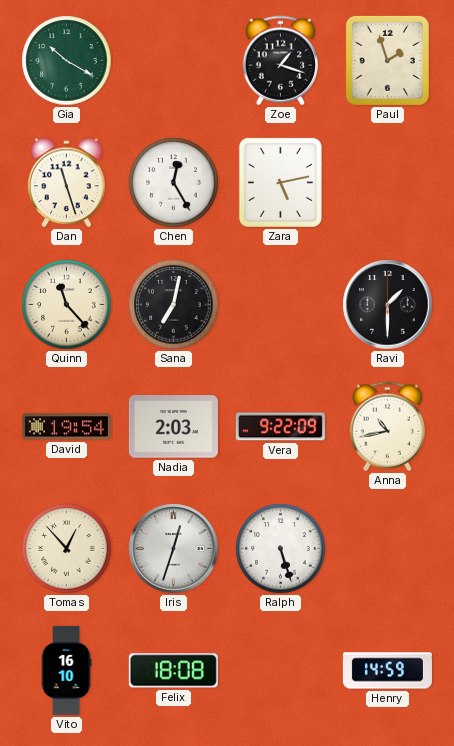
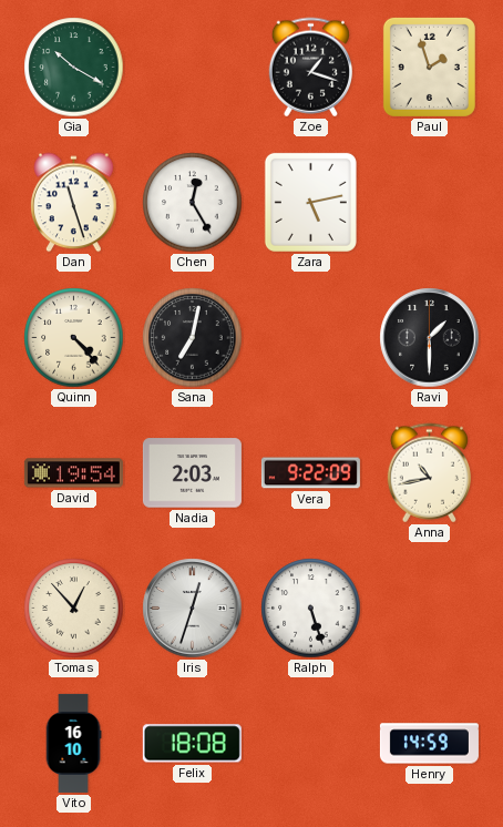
Quinn: 11:23 -> 4:23 (74, 338)
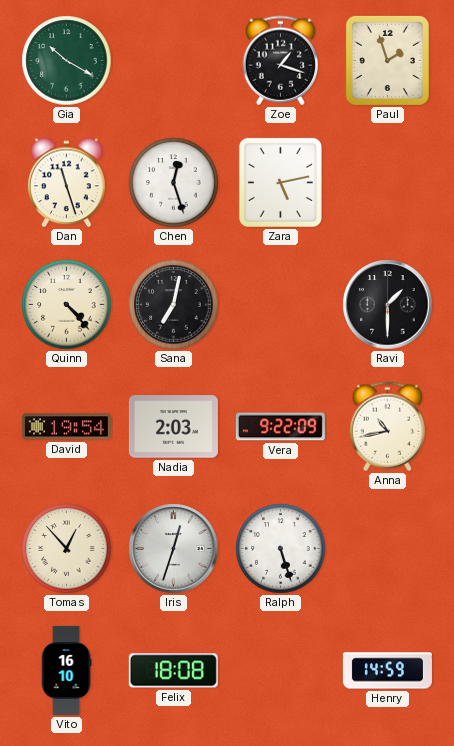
Chen: 12:25 -> 12:27 (174, 183)
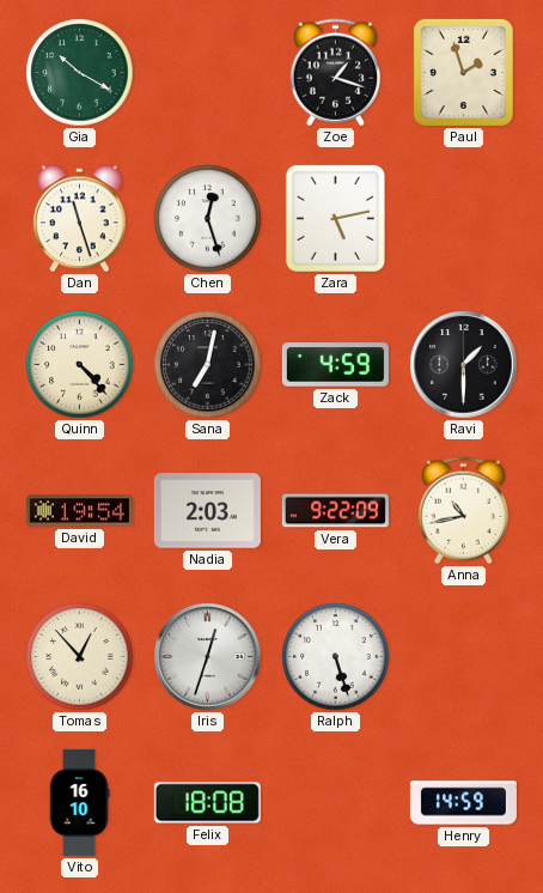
Zack: none -> 4:59 (335, 365)
